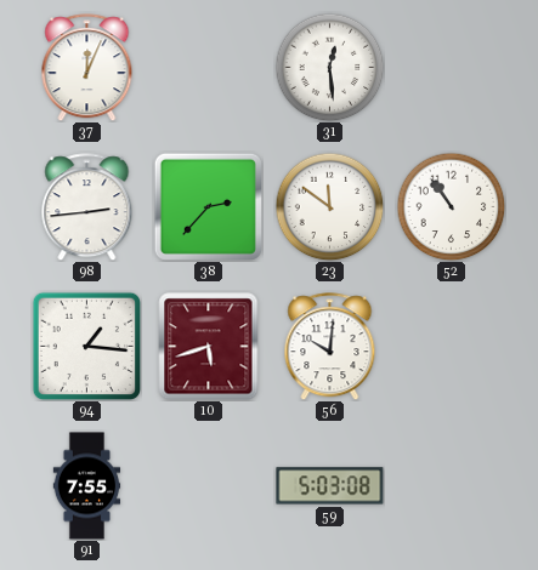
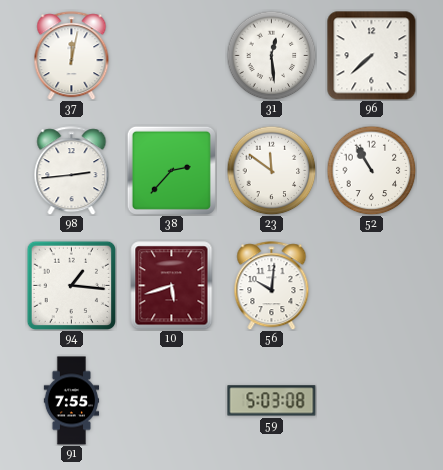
37: 12:04 -> 12:02 (72, 56)
96: none -> 7:38 (372, 56)
52: 10:54 -> 10:55 (371, 170)
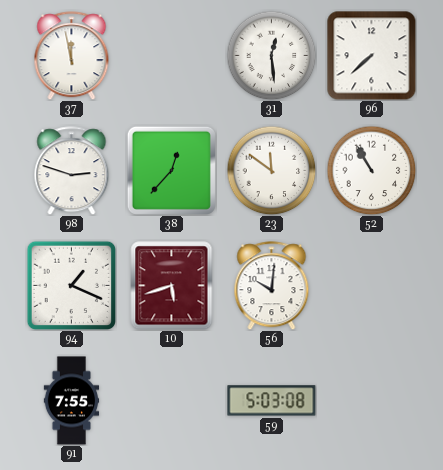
37: 12:02 -> 11:58 (72, 56)
98: 2:44 -> 2:48 (72, 171)
38: 2:37 -> 12:37 (171, 170)
94: 1:16 -> 1:19 (71, 285)
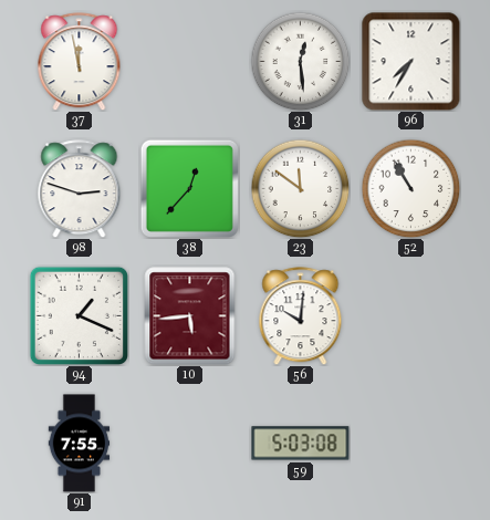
96: 7:38 -> 7:35 (411, 62)
10: 5:42 -> 5:44 (190, 316)
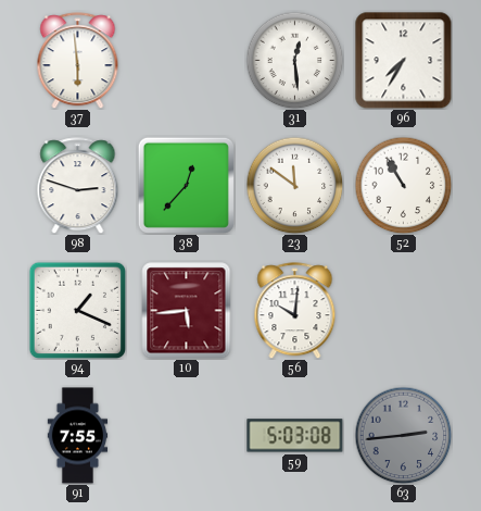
37: 11:58 -> 5:59 (78, 61)
63: none -> 2:44 (403, 435)
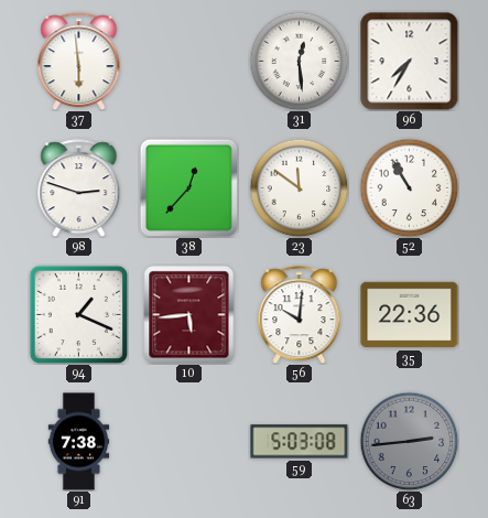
35: none -> 22:36 (410, 315)
91: 7:55 -> 7:38 (79, 442)
